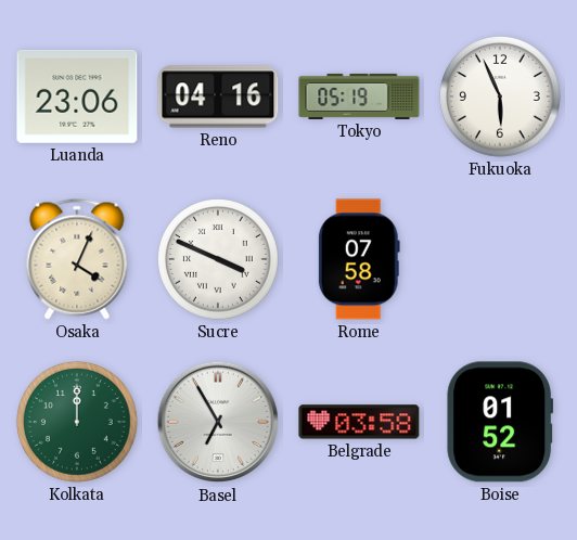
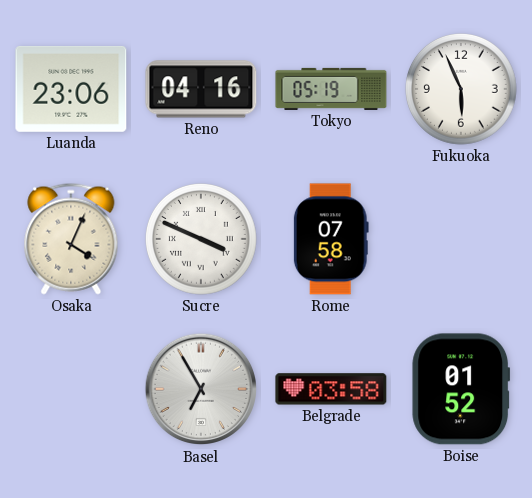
Kolkata: 12:00 -> none (78, 423)
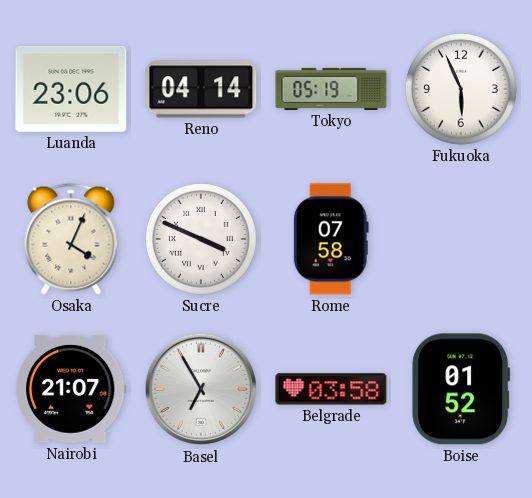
Reno: 04:16 -> 04:14 (201, 89)
Nairobi: none -> 21:07 (72, 389)
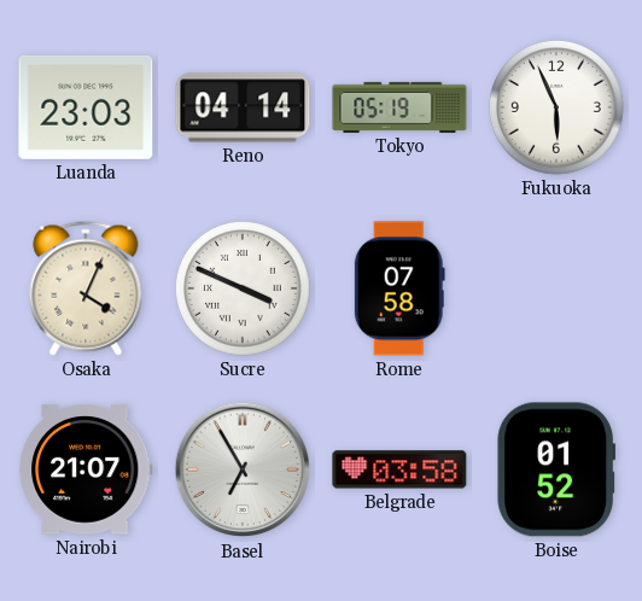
Luanda: 23:06 -> 23:03 (86, 107)
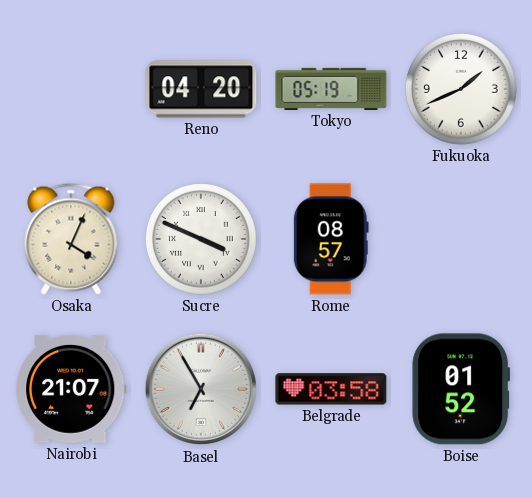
Luanda: 23:03 -> none (86, 107)
Reno: 04:14 -> 04:20 (201, 89)
Fukuoka: 5:56 -> 1:41 (462, 90)
Rome: 07:58 -> 08:57 (331, 239)
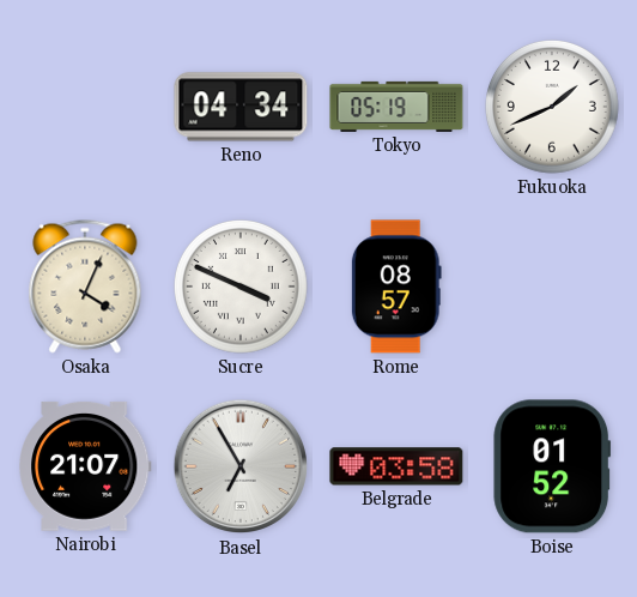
Reno: 04:20 -> 04:34 (241, 107)
